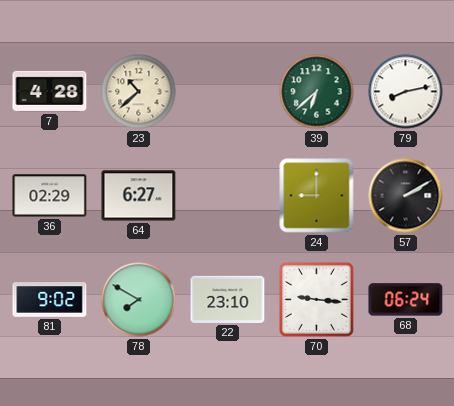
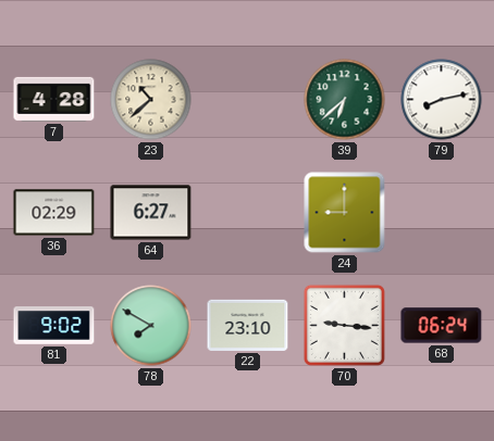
57: 2:10 -> none (406, 196)
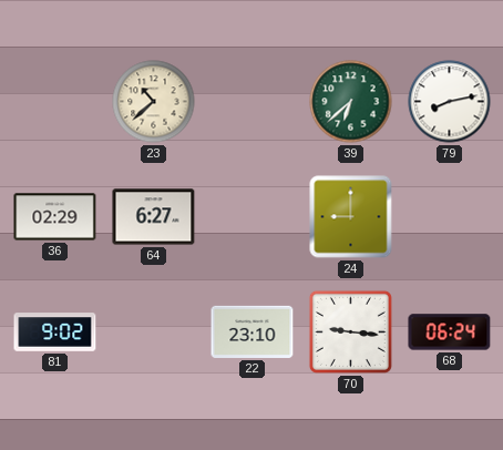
7: 4:28 -> none (54, 99)
78: 7:50 -> none (151, 326)
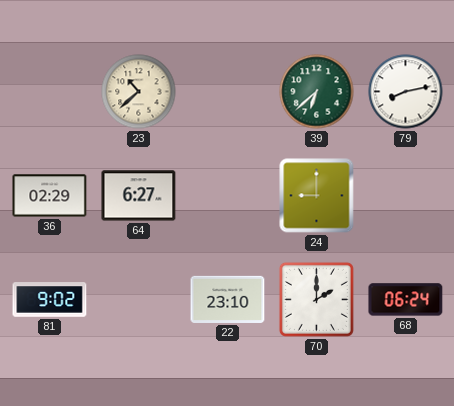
70: 9:16 -> 2:00 (316, 299)
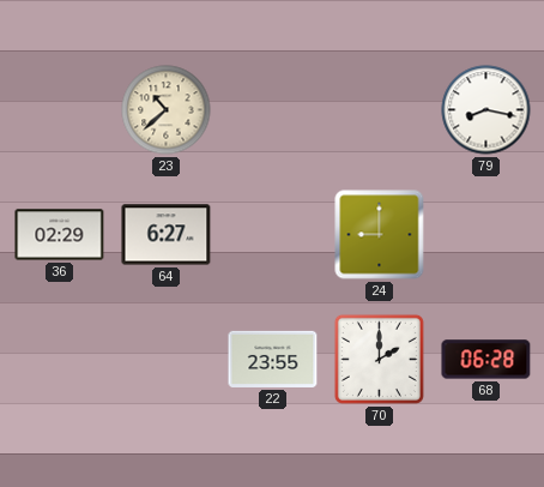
39: 6:38 -> none (317, 92)
79: 8:13 -> 8:17 (486, 110)
81: 9:02 -> none (50, 300)
22: 23:10 -> 23:55 (273, 359)
68: 06:24 -> 06:28 (486, 360)
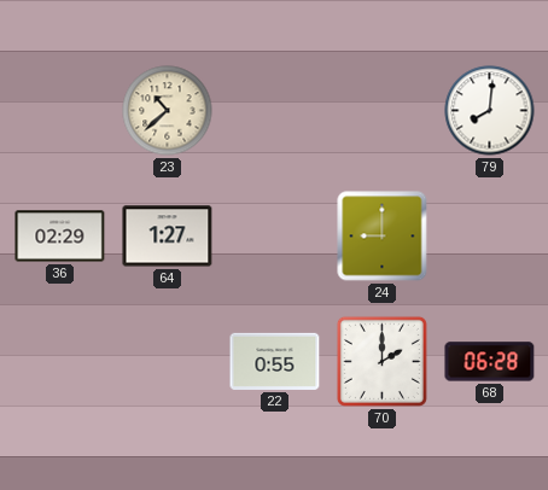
79: 8:17 -> 8:01 (490, 111)
64: 6:27 -> 1:27 (168, 237)
22: 23:55 -> 0:55 (275, 361)
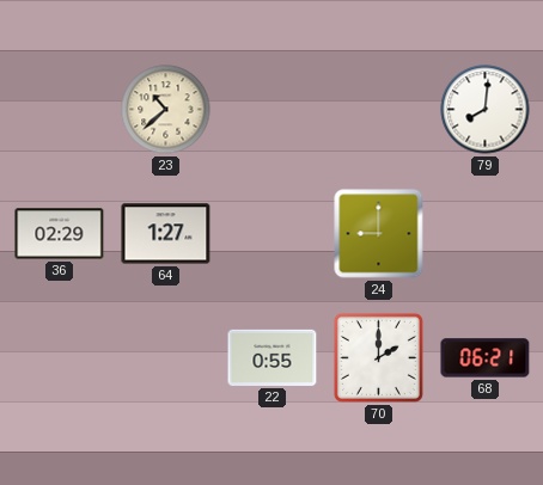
68: 06:28 -> 06:21 (486, 358)
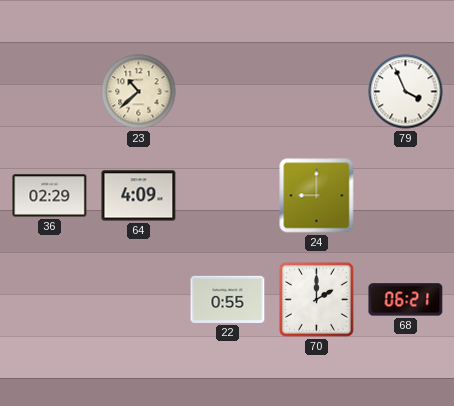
79: 8:01 -> 3:56 (406, 92)
64: 1:27 -> 4:09 (139, 196)
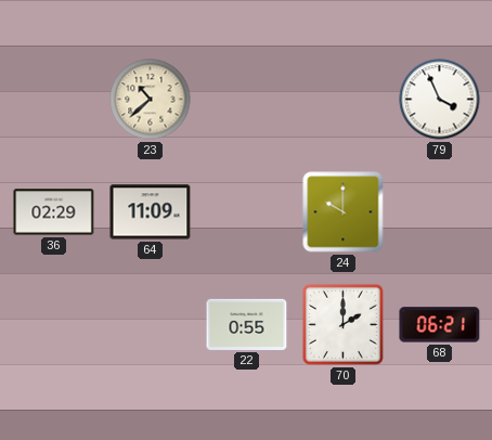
64: 4:09 -> 11:09 (151, 212)
24: 9:00 -> 10:00 (344, 212)
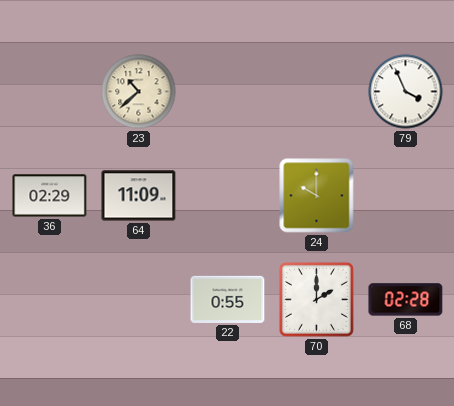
68: 06:21 -> 02:28 (406, 300)
